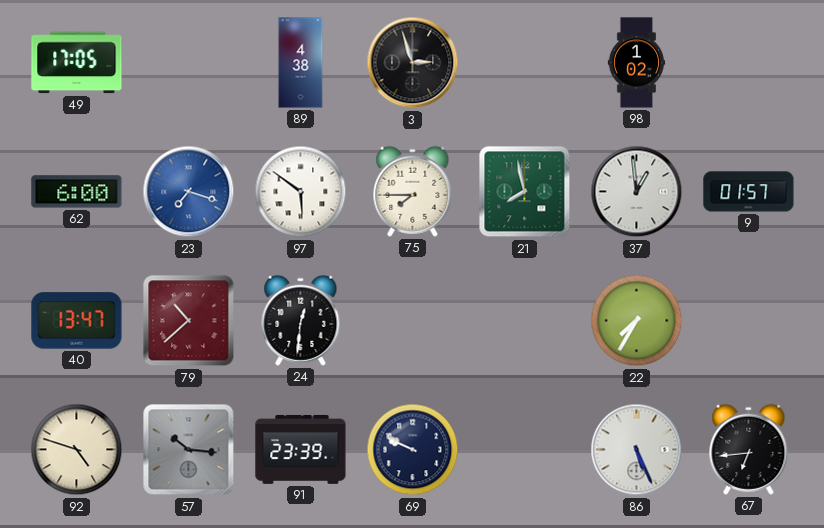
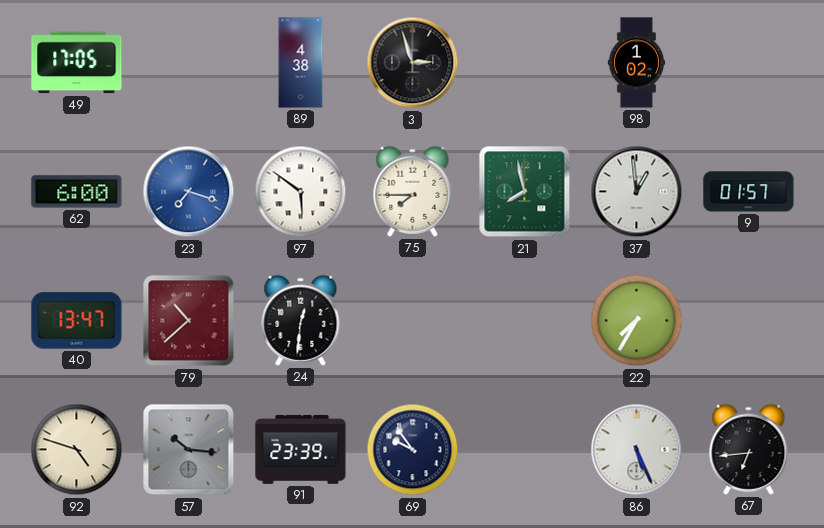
69: 9:49 -> 9:54 (413, 450)
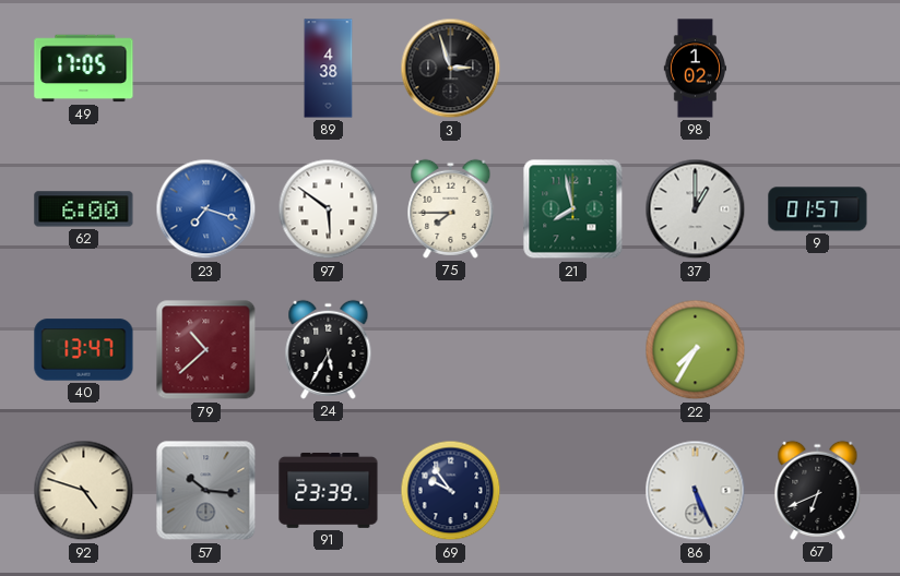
37: 12:59 -> 1:00 (696, 209)
24: 12:31 -> 5:35 (329, 349)
67: 6:44 -> 6:41 (818, 490)
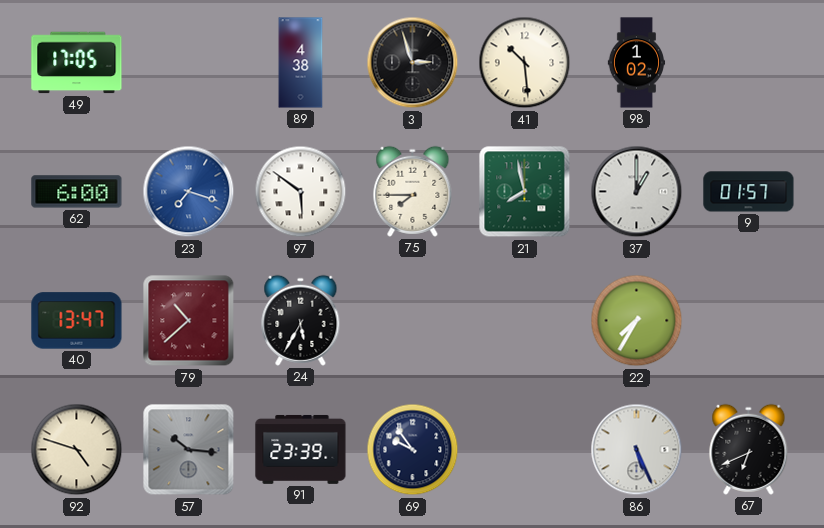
41: none -> 10:29 (525, 63)
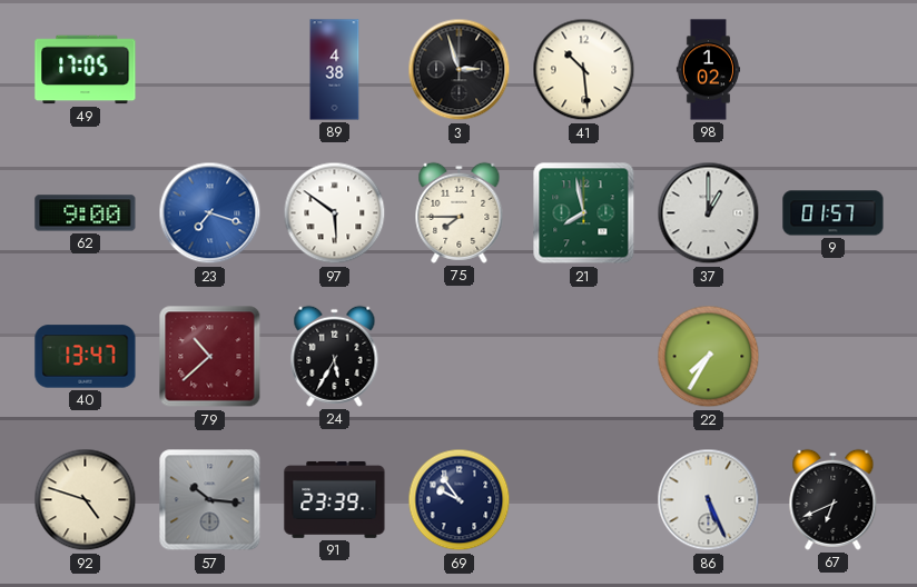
62: 6:00 -> 9:00 (86, 213)
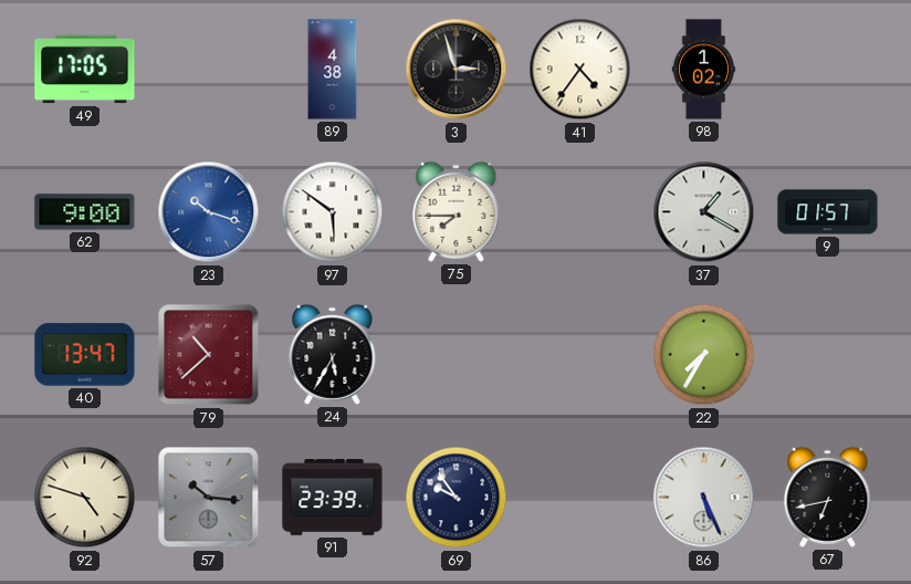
41: 10:29 -> 4:36 (580, 70)
23: 7:18 -> 10:18 (209, 212)
21: 7:58 -> none (584, 213)
37: 1:00 -> 1:20 (704, 212)
67: 6:41 -> 6:43 (828, 497)
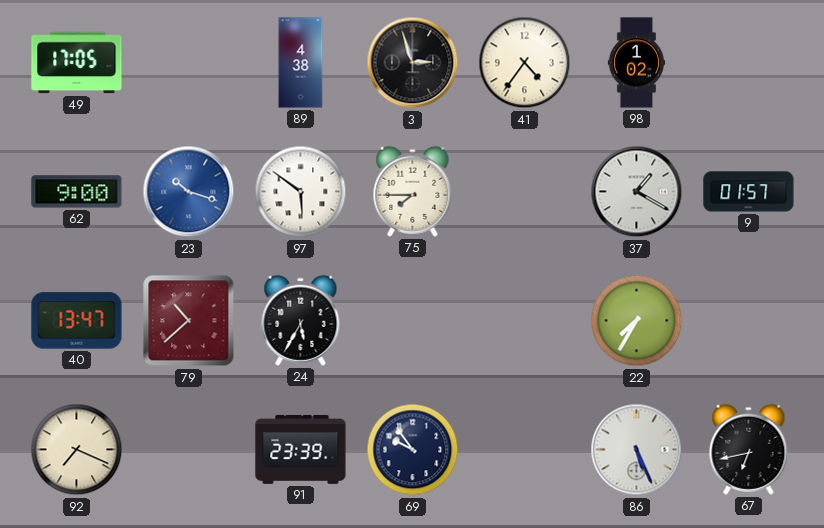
92: 4:48 -> 7:19 (77, 450)
57: 10:16 -> none (209, 498)
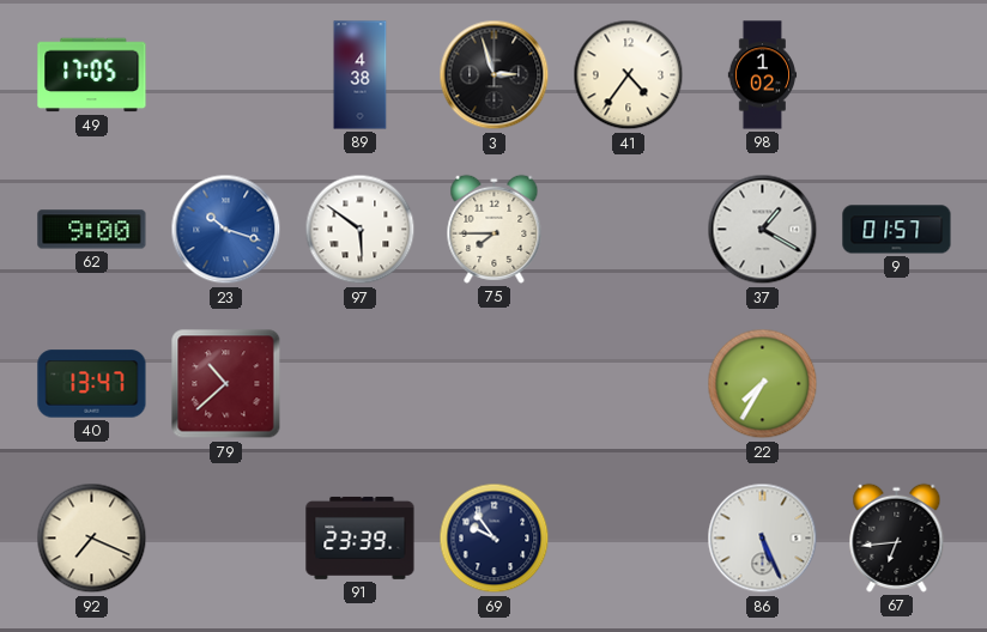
24: 5:35 -> none (301, 320)
67: 6:43 -> 6:44 (897, 537)
